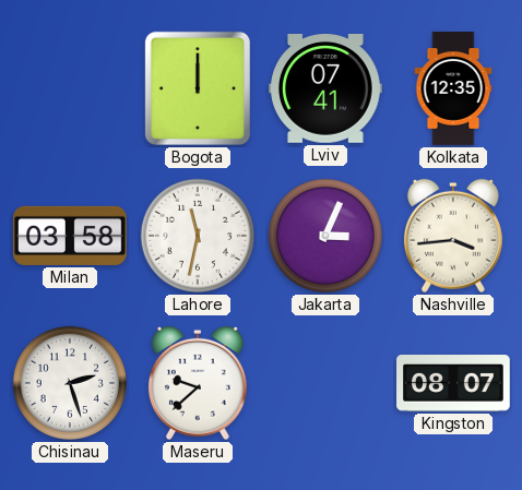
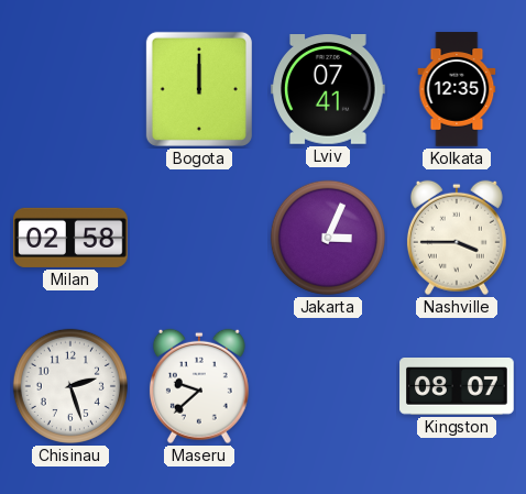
Milan: 03:58 -> 02:58 (70, 238)
Lahore: 11:32 -> none (198, 236)
Nashville: 3:44 -> 3:45 (457, 238)
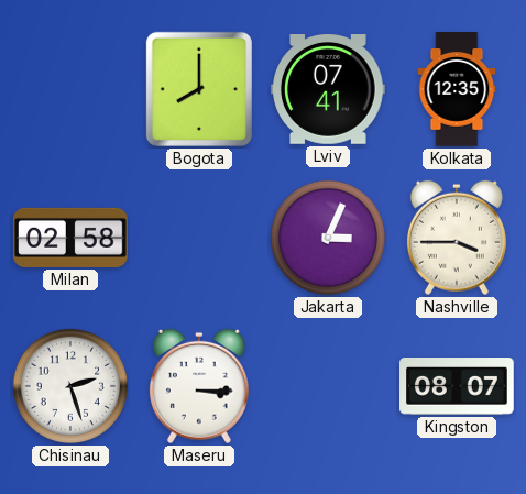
Bogota: 12:00 -> 8:00 (199, 89)
Maseru: 9:38 -> 3:15 (199, 386)
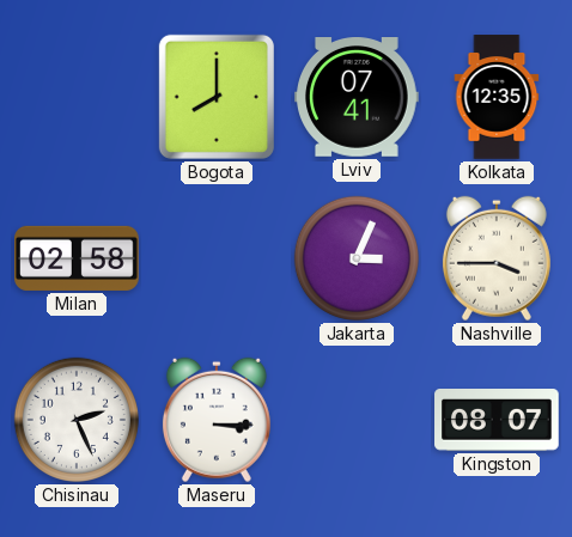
Chisinau: 2:27 -> 2:26 (77, 420)
